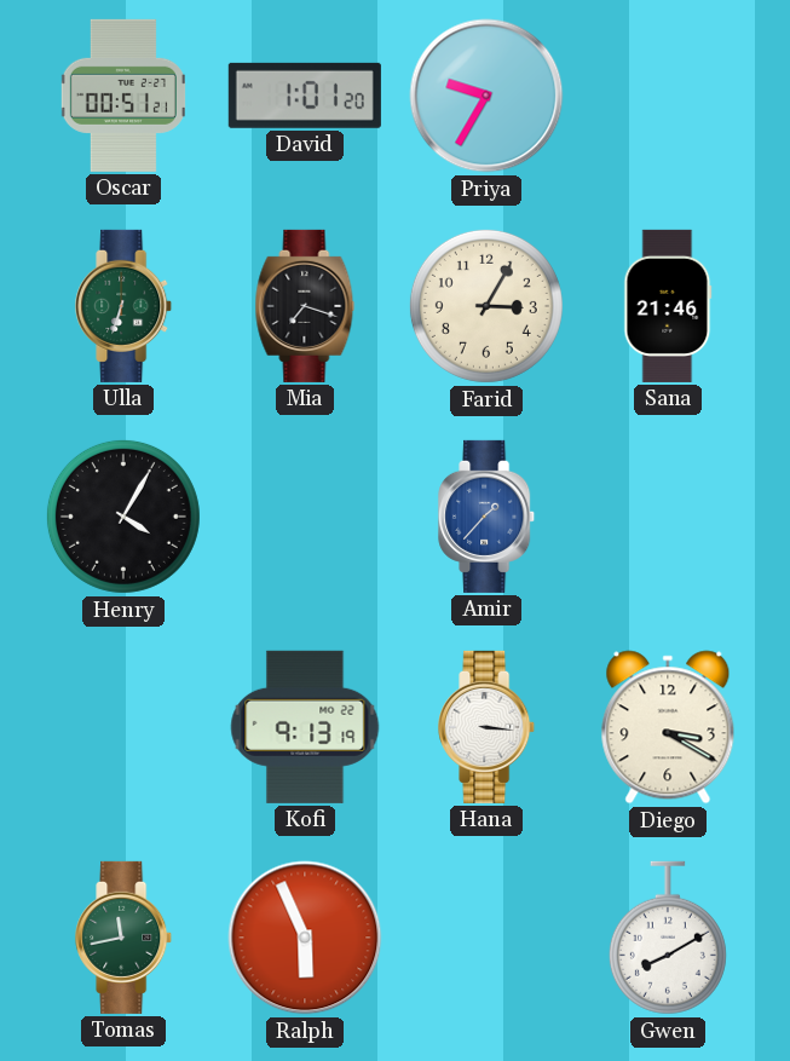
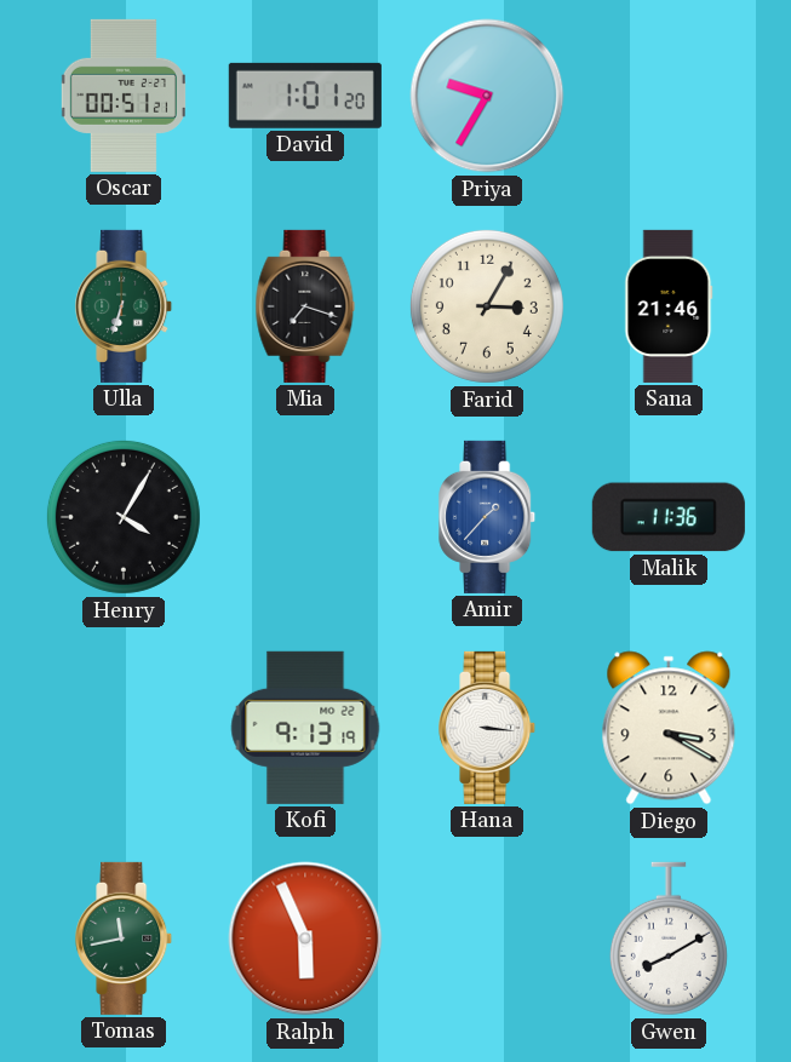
Malik: none -> 11:36 (669, 517)
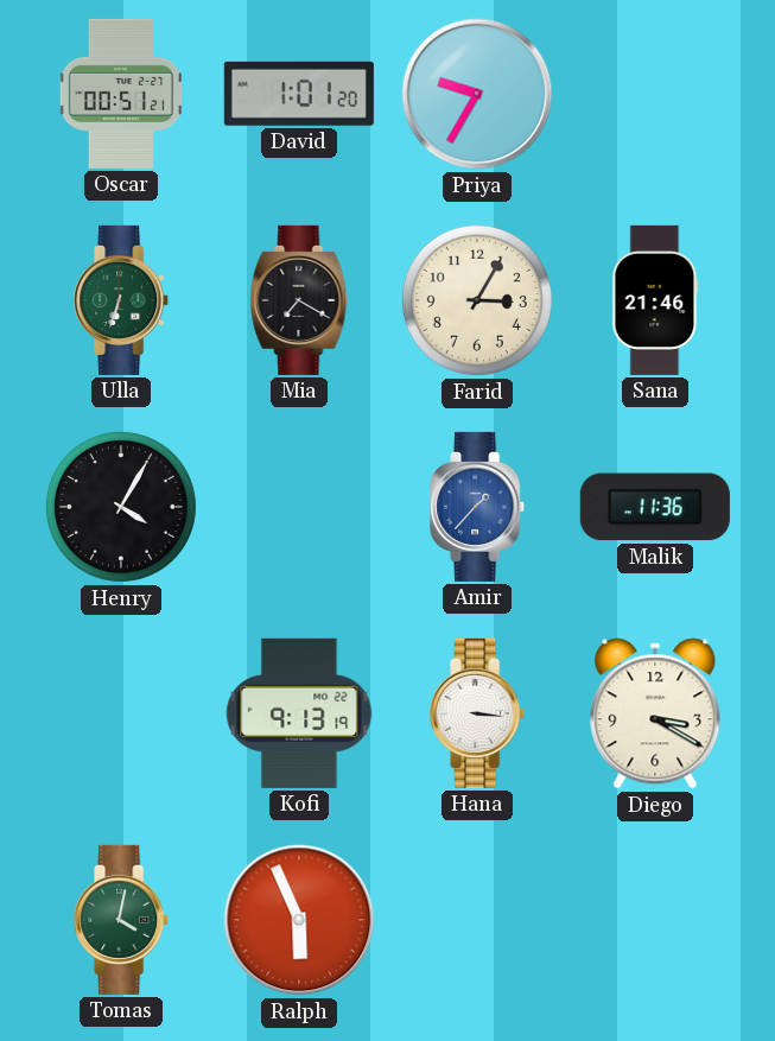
Mia: 7:18 -> 7:20 (299, 300)
Tomas: 11:43 -> 4:02 (122, 920)
Gwen: 8:10 -> none (669, 938)
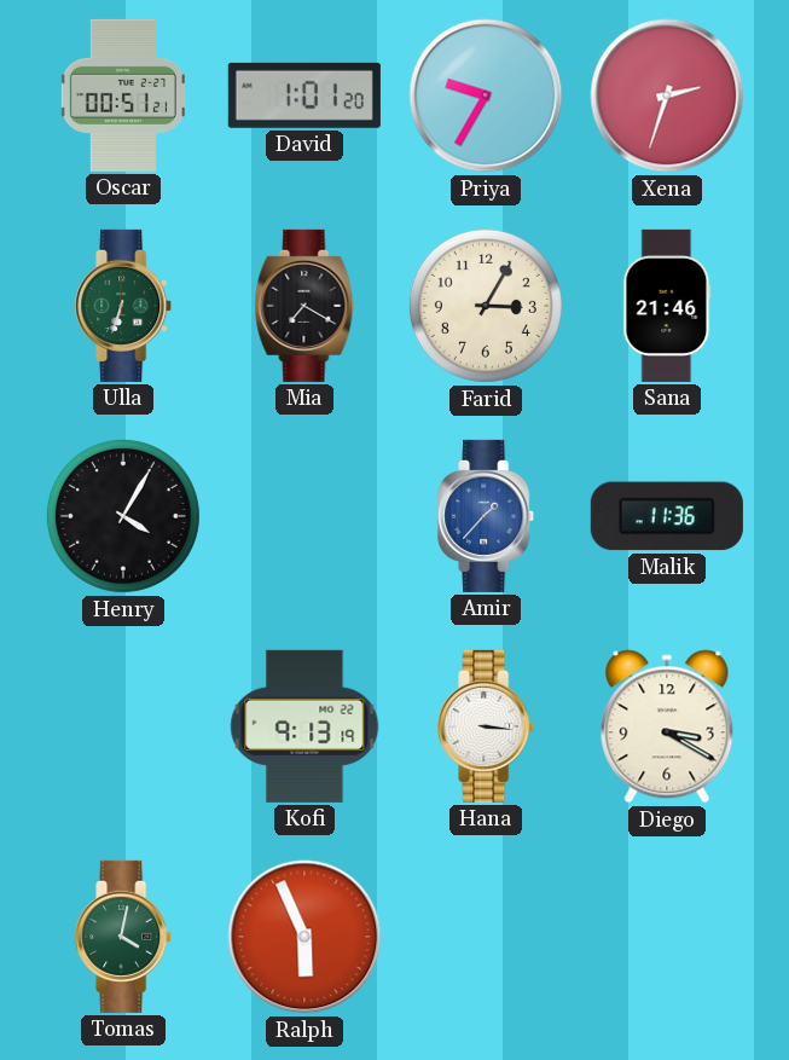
Xena: none -> 2:33 (667, 95)
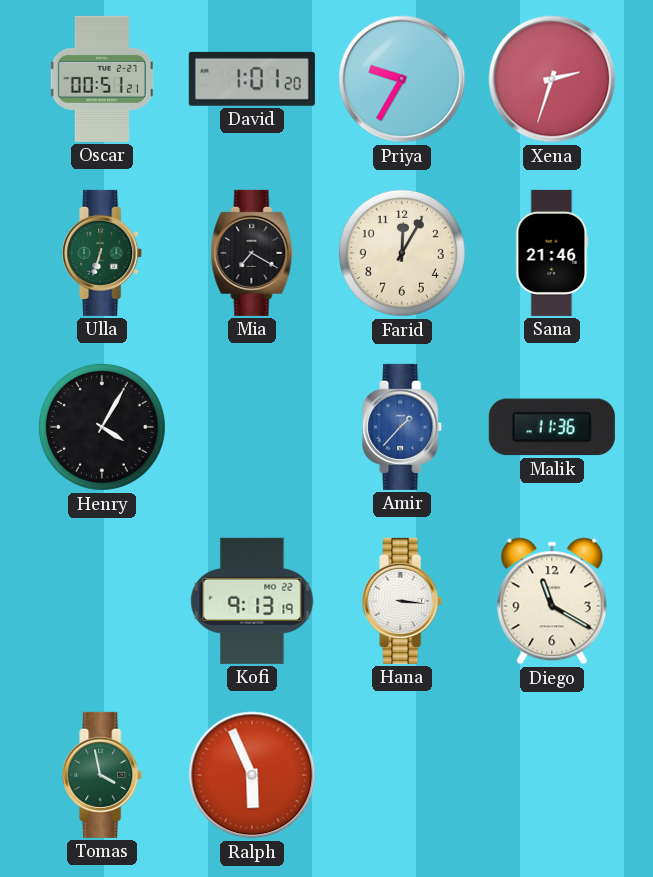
Farid: 3:05 -> 12:05 (402, 253)
Diego: 3:20 -> 11:20 (552, 601)
Tomas: 4:02 -> 3:58 (103, 775)
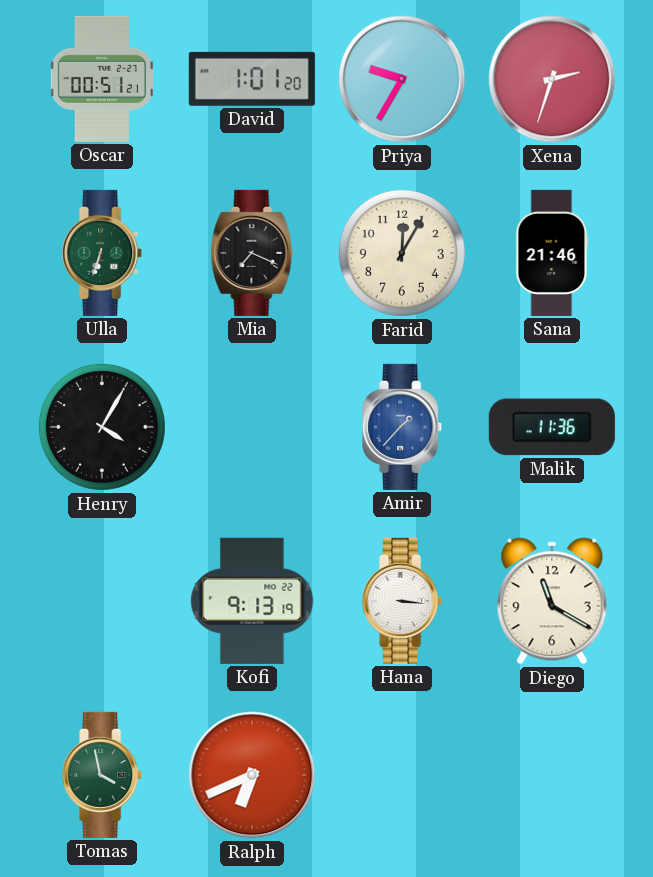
Mia: 7:20 -> 7:19 (252, 253)
Ralph: 5:56 -> 6:41 (252, 775)
